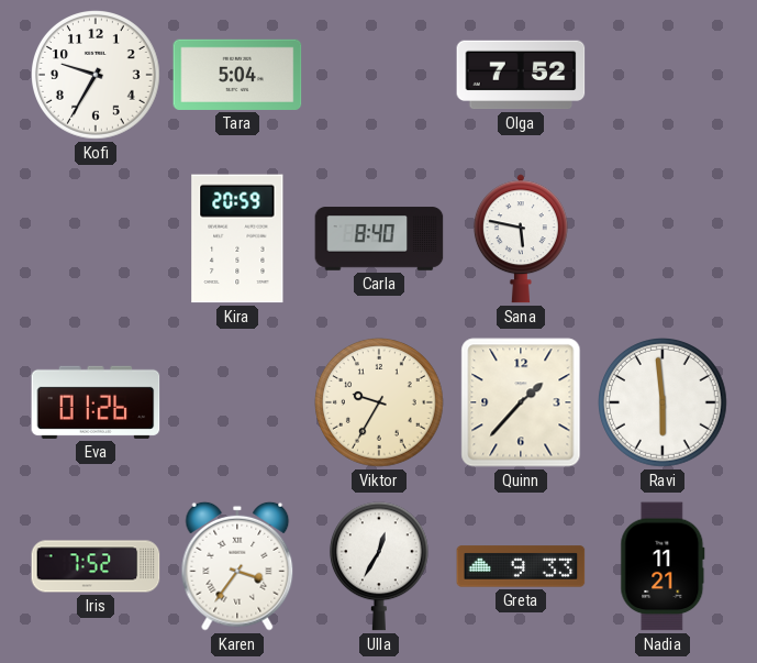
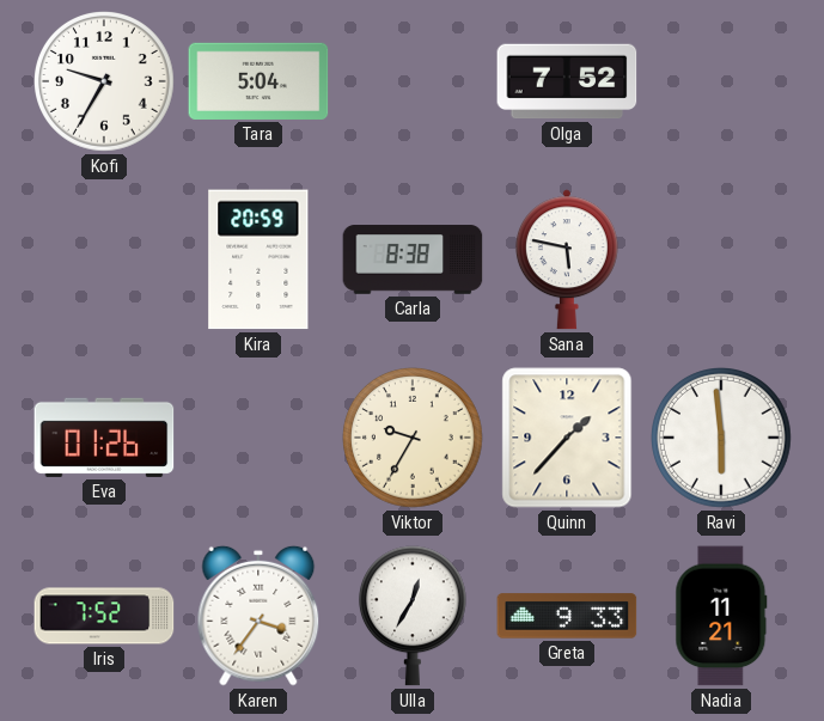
Carla: 8:40 -> 8:38 (413, 259)
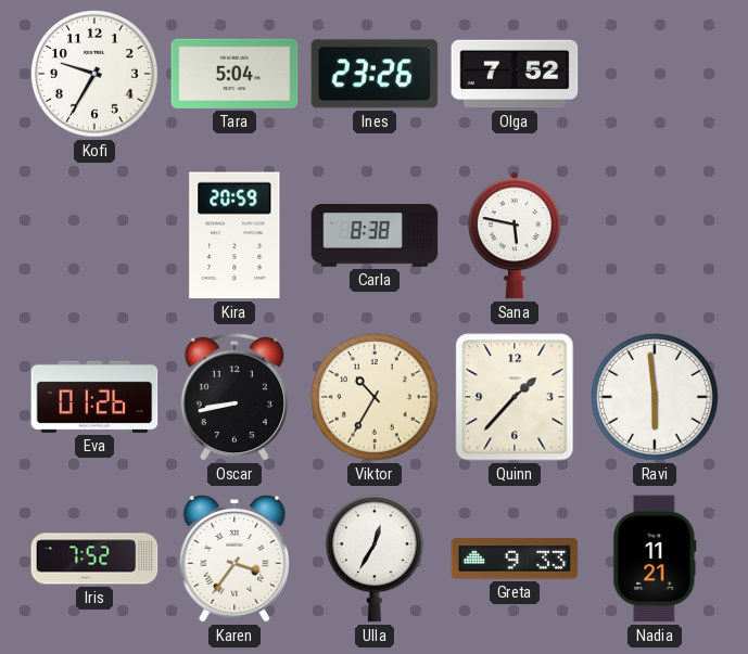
Ines: none -> 23:26 (375, 74)
Oscar: none -> 8:43 (234, 397)
Viktor: 9:35 -> 10:35 (376, 398)
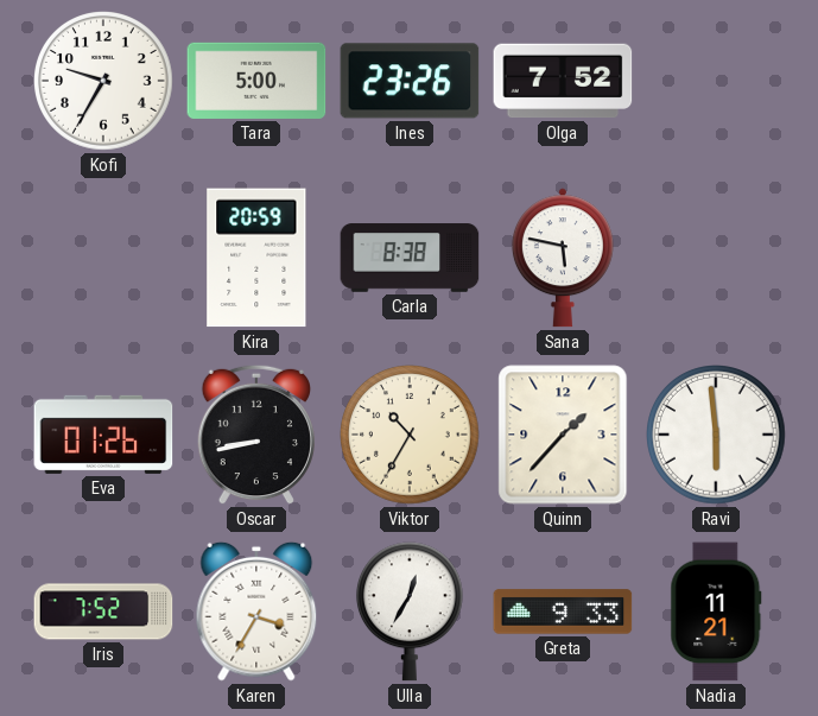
Tara: 5:04 -> 5:00 (256, 81)
Karen: 3:36 -> 3:35 (256, 612)
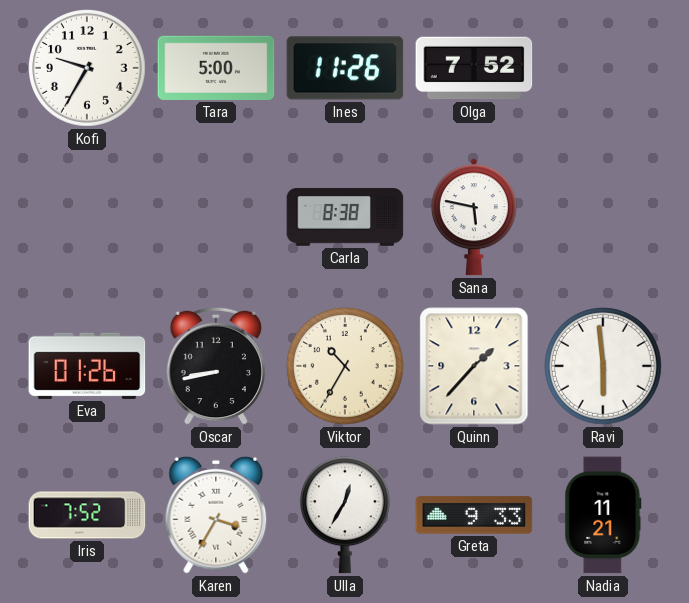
Ines: 23:26 -> 11:26 (345, 68)
Kira: 20:59 -> none (256, 258)
